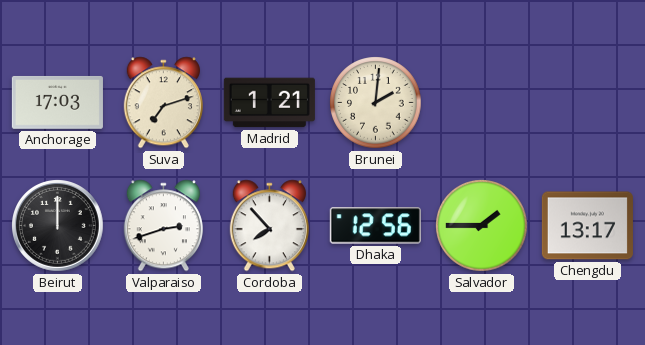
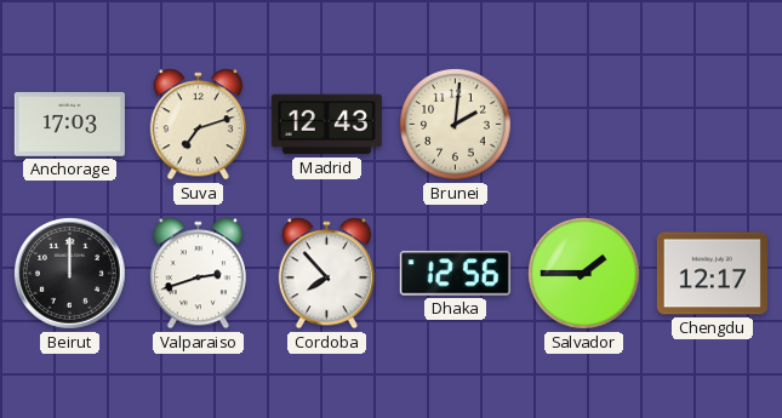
Madrid: 1:21 -> 12:43 (326, 125)
Chengdu: 13:17 -> 12:17 (712, 274)
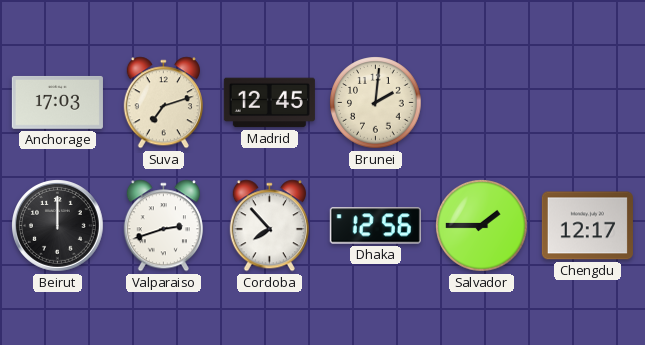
Madrid: 12:43 -> 12:45 (269, 103)
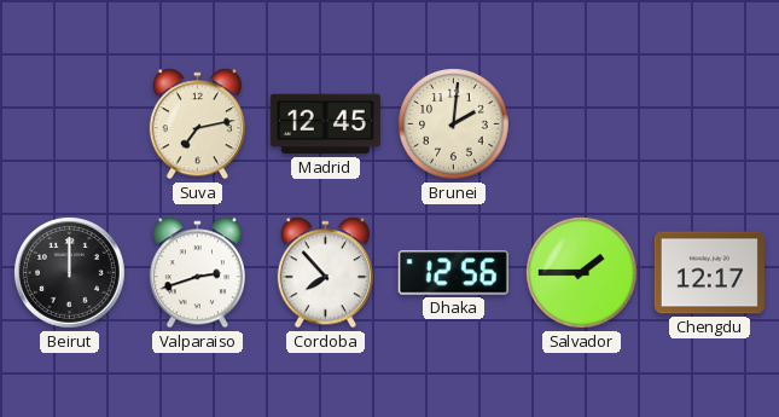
Anchorage: 17:03 -> none (57, 102)
Suva: 7:12 -> 7:13 (197, 124)
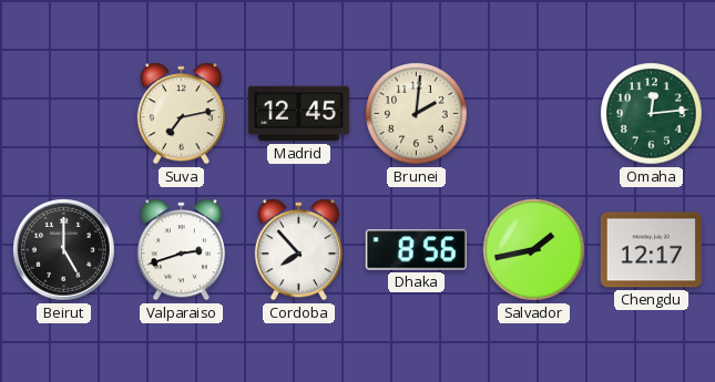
Omaha: none -> 12:14 (652, 114)
Beirut: 12:00 -> 5:00 (64, 250)
Dhaka: 12:56 -> 8:56 (416, 250)
Salvador: 1:45 -> 1:43 (534, 250)
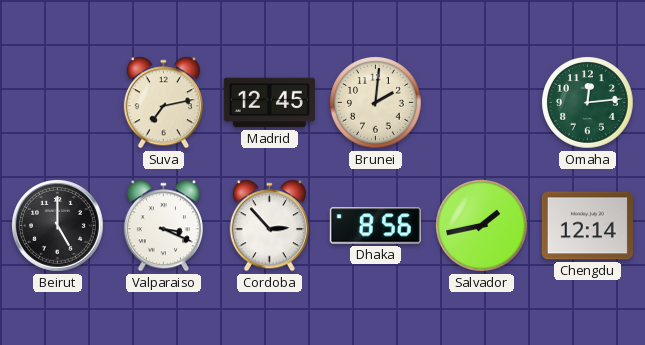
Valparaiso: 2:42 -> 3:19 (163, 226)
Cordoba: 7:53 -> 2:53 (269, 226)
Chengdu: 12:17 -> 12:14 (587, 226)
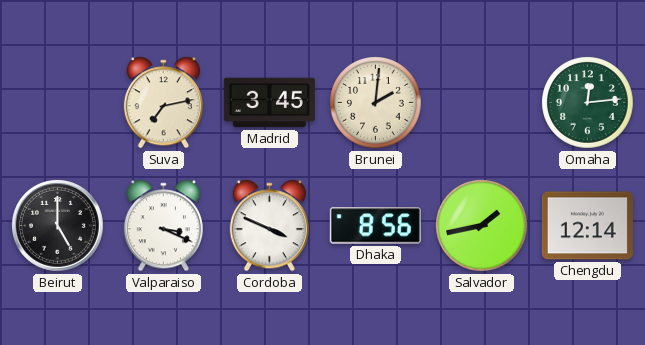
Madrid: 12:45 -> 3:45 (269, 103)
Cordoba: 2:53 -> 3:49 (269, 226)
